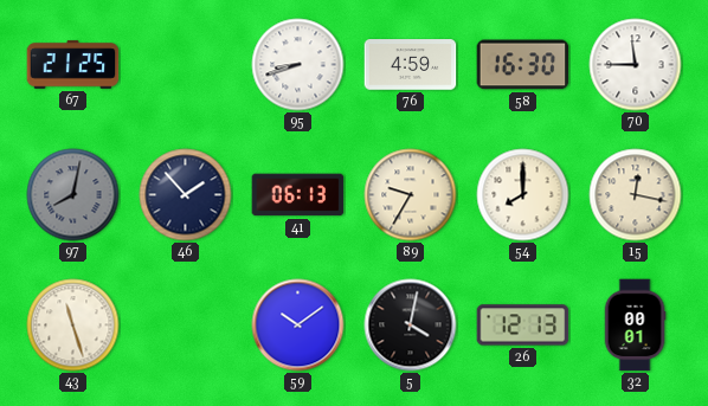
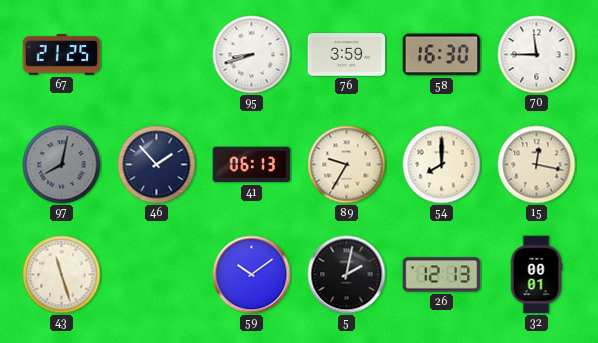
76: 4:59 -> 3:59 (347, 55)
5: 4:02 -> 2:02 (347, 275)
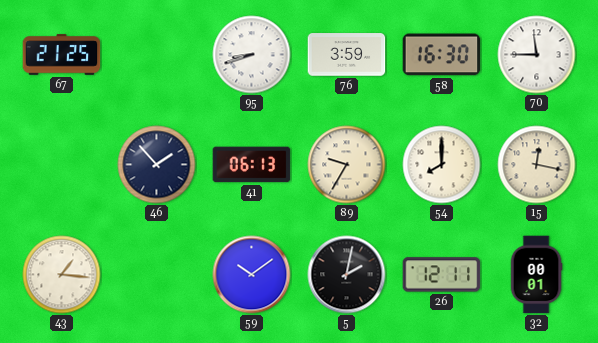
97: 8:02 -> none (62, 165)
43: 11:27 -> 1:16 (62, 275)
26: 12:13 -> 12:11 (442, 275)
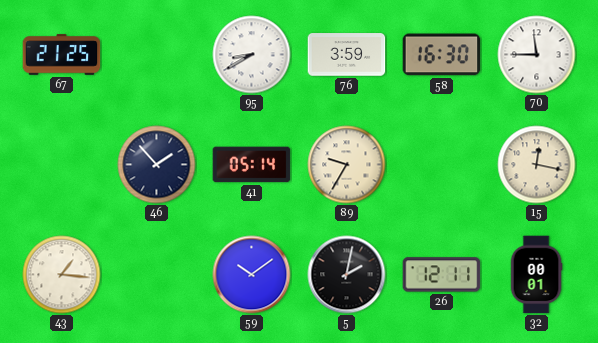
95: 8:42 -> 8:40 (252, 55)
41: 06:13 -> 05:14 (252, 165)
54: 8:00 -> none (442, 165)
